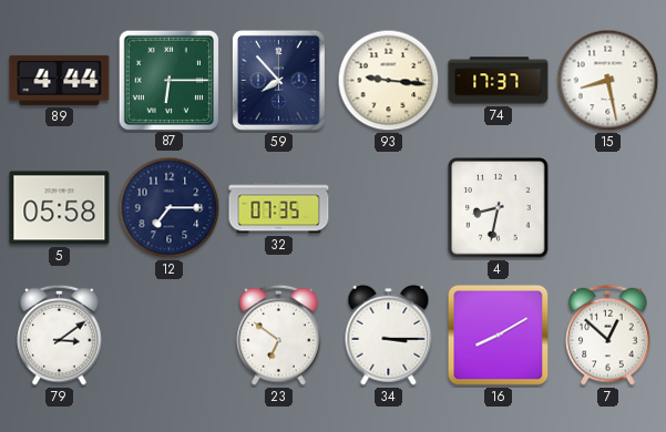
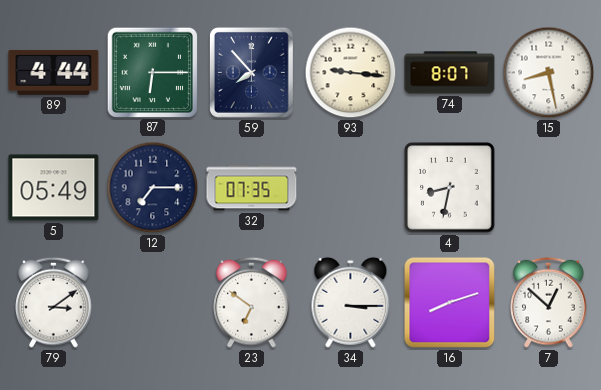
74: 17:37 -> 8:07 (450, 73)
5: 05:58 -> 05:49 (54, 188)
16: 8:10 -> 8:12 (450, 303)
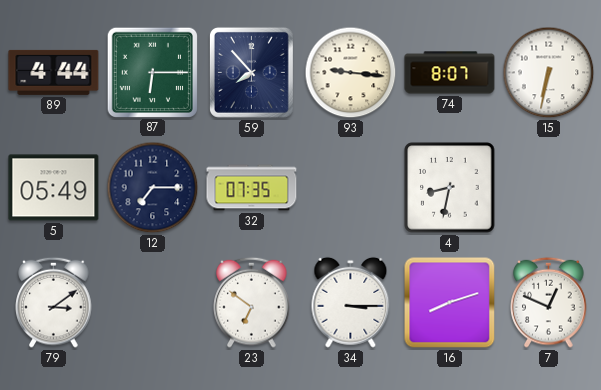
15: 8:28 -> 6:32 (549, 73)
7: 12:52 -> 12:49 (549, 302)
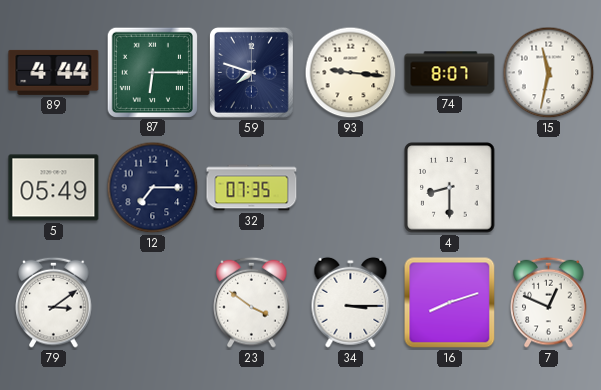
59: 7:53 -> 7:48 (251, 72)
15: 6:32 -> 11:32 (549, 73)
4: 8:32 -> 8:30 (450, 188)
23: 6:51 -> 3:51 (252, 302)
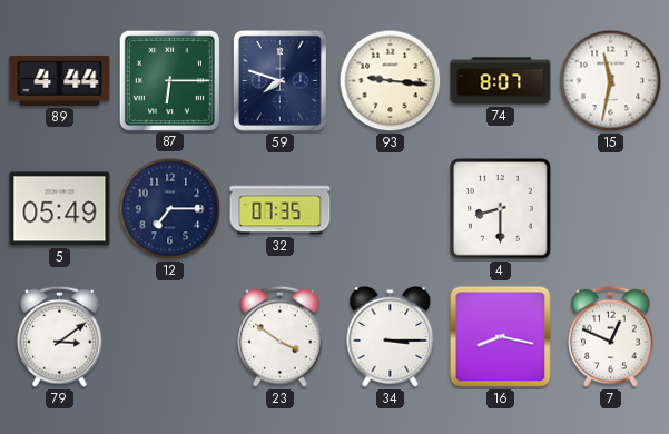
16: 8:12 -> 8:17 (501, 337)
